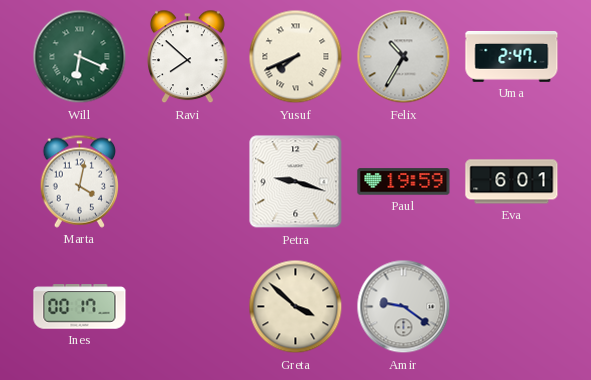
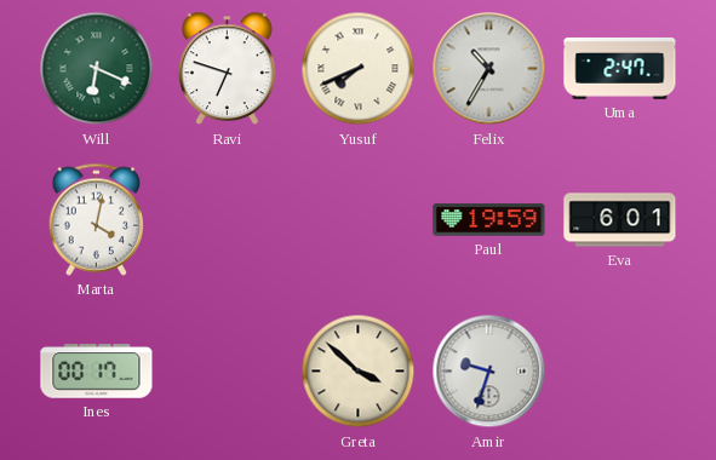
Ravi: 7:52 -> 6:48 (228, 69)
Petra: 9:18 -> none (296, 182)
Amir: 9:21 -> 9:33 (489, 372)
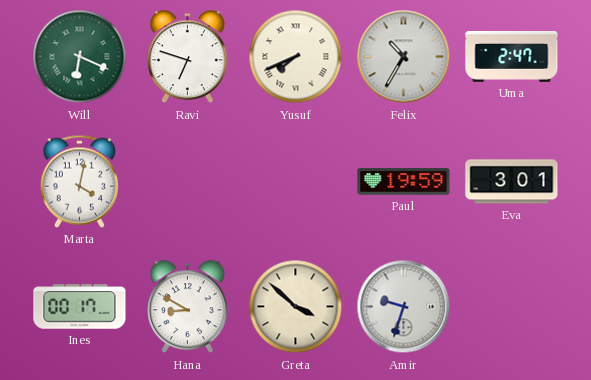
Eva: 6:01 -> 3:01 (512, 182)
Hana: none -> 8:50 (188, 307)
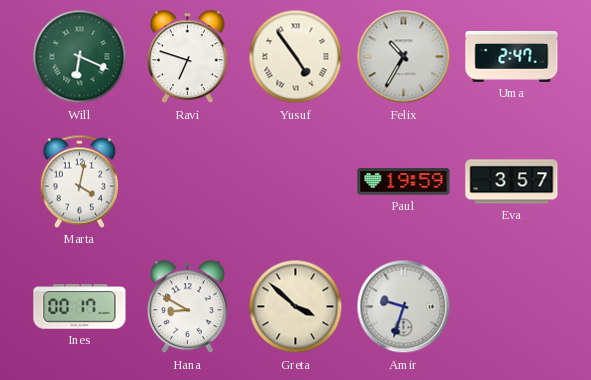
Yusuf: 7:41 -> 4:54 (296, 57)
Eva: 3:01 -> 3:57 (512, 182)
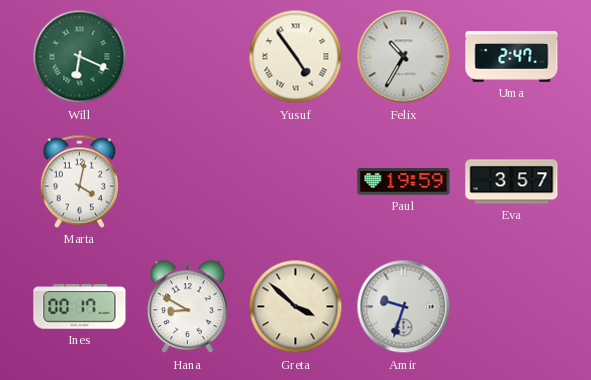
Ravi: 6:48 -> none (188, 57)
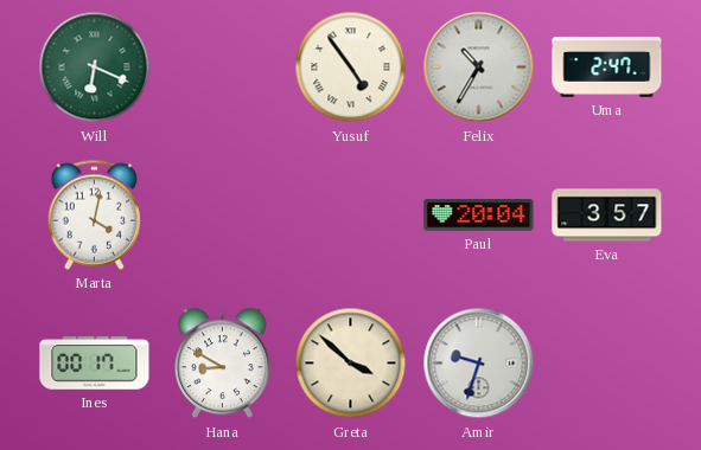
Paul: 19:59 -> 20:04 (479, 216)
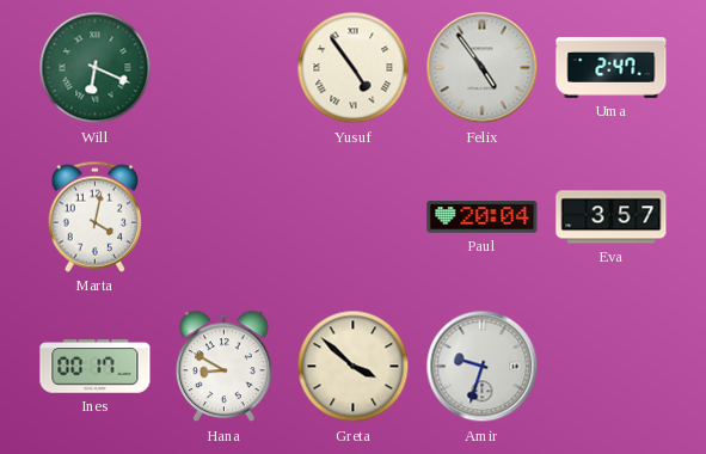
Felix: 10:35 -> 4:54 (483, 68)
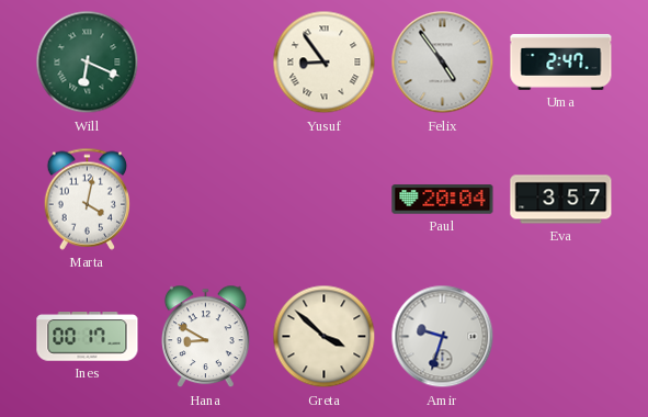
Yusuf: 4:54 -> 8:54 (325, 63)
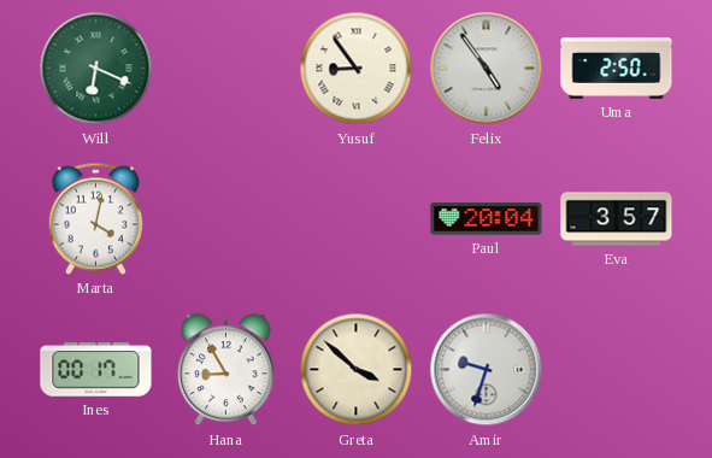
Uma: 2:47 -> 2:50 (617, 67)
Hana: 8:50 -> 8:55 (226, 370)
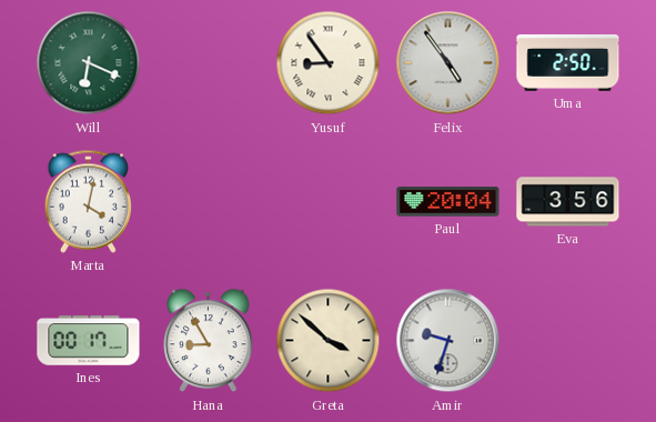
Eva: 3:57 -> 3:56 (568, 202)
